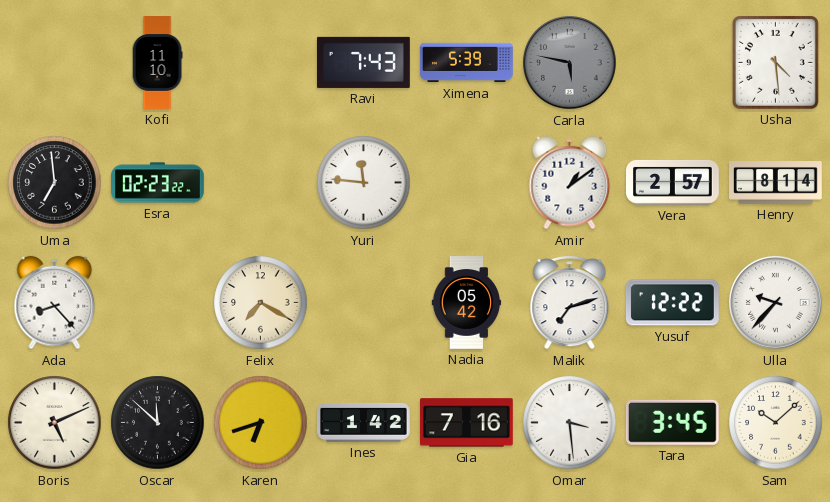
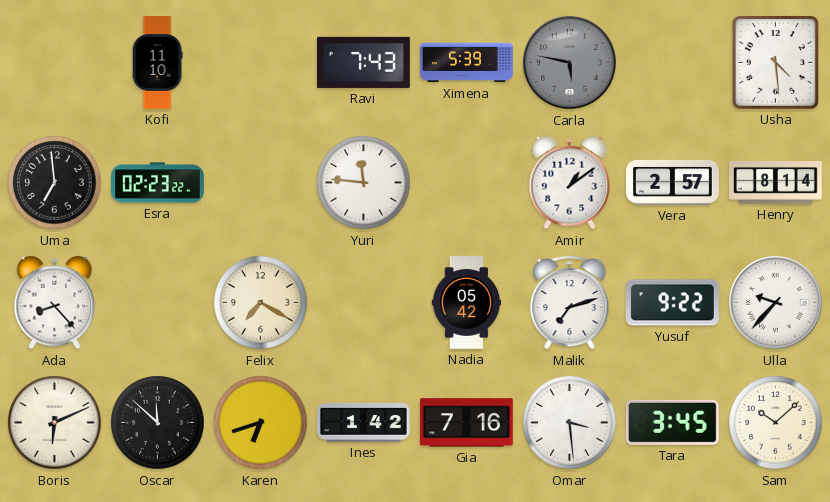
Yusuf: 12:22 -> 9:22 (672, 303)
Boris: 5:11 -> 6:11 (55, 423)
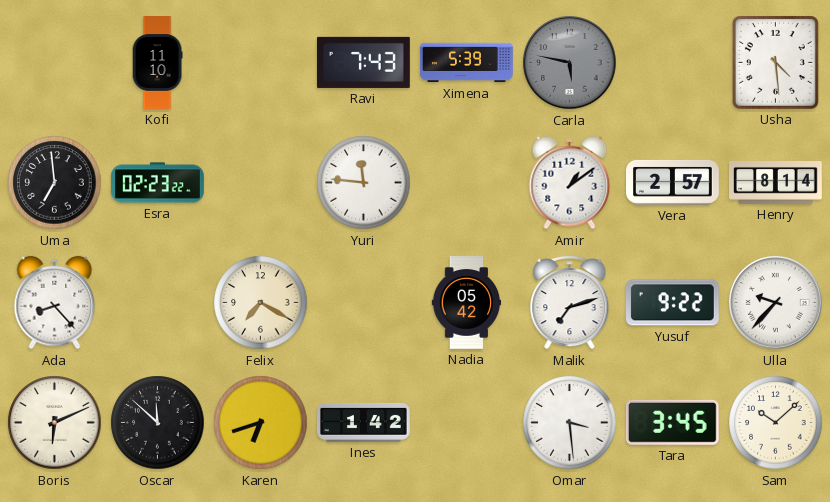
Gia: 7:16 -> none (467, 423)
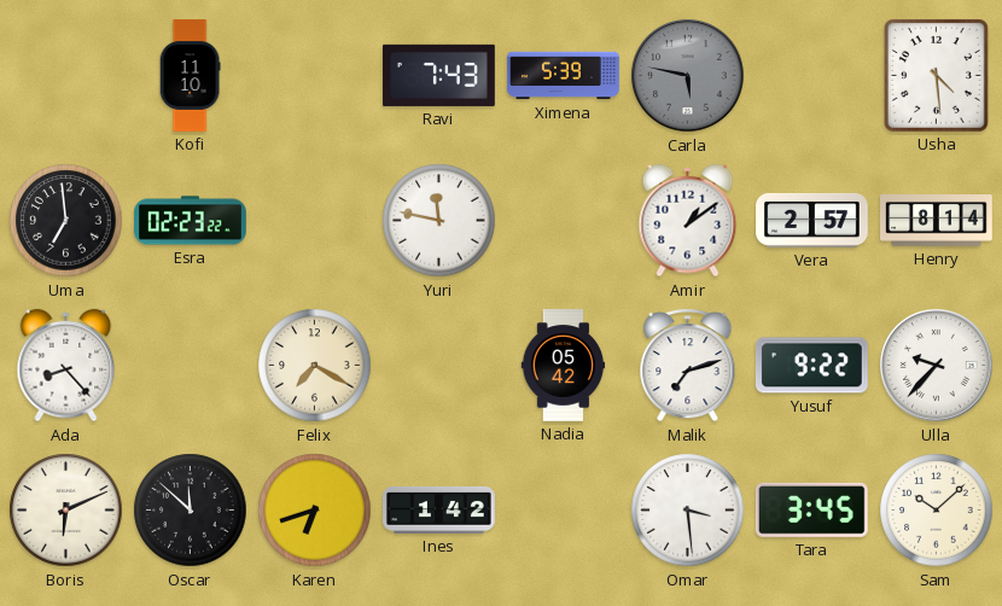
Yuri: 11:46 -> 11:47 (439, 221)
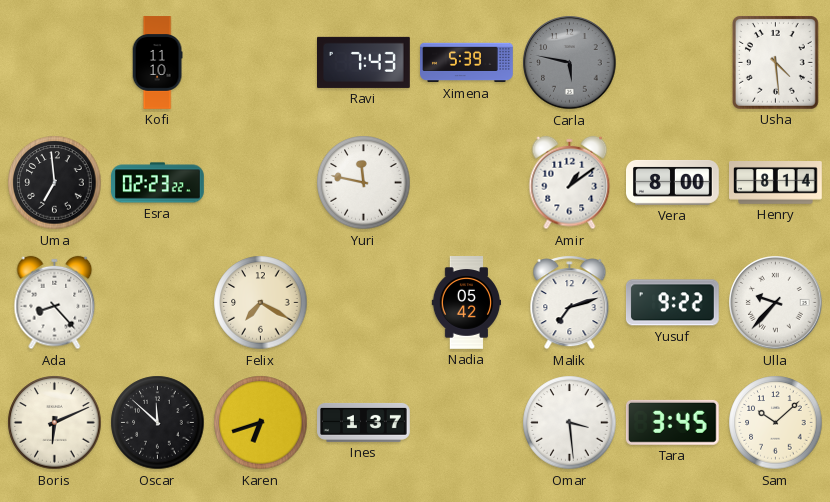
Vera: 2:57 -> 8:00 (673, 183)
Ines: 1:42 -> 1:37 (364, 422)
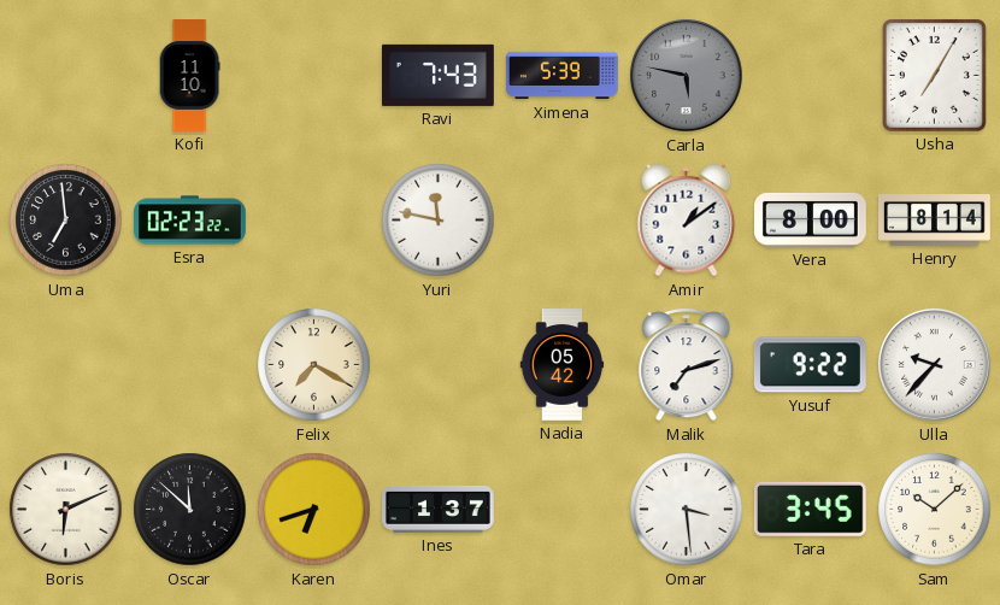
Usha: 4:29 -> 7:05 (934, 75)
Ada: 8:23 -> none (55, 303)
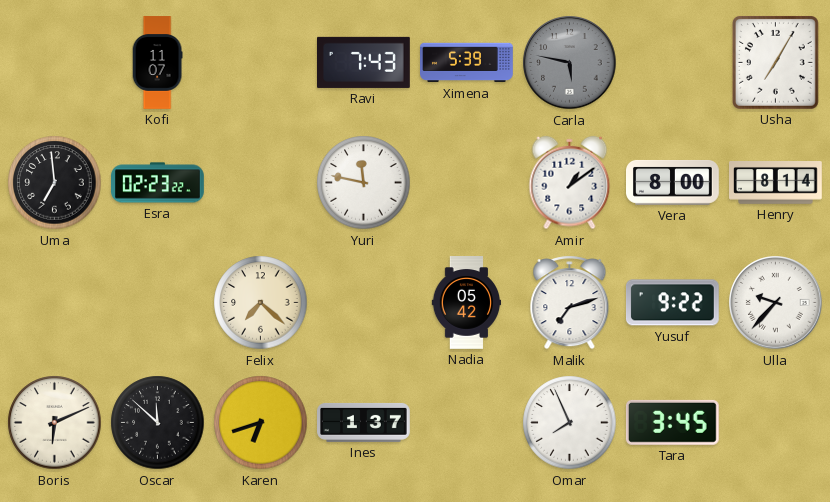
Kofi: 11:10 -> 11:07 (157, 63)
Felix: 7:20 -> 7:22 (261, 303)
Omar: 3:29 -> 7:56 (570, 423)
Sam: 10:08 -> none (935, 510)
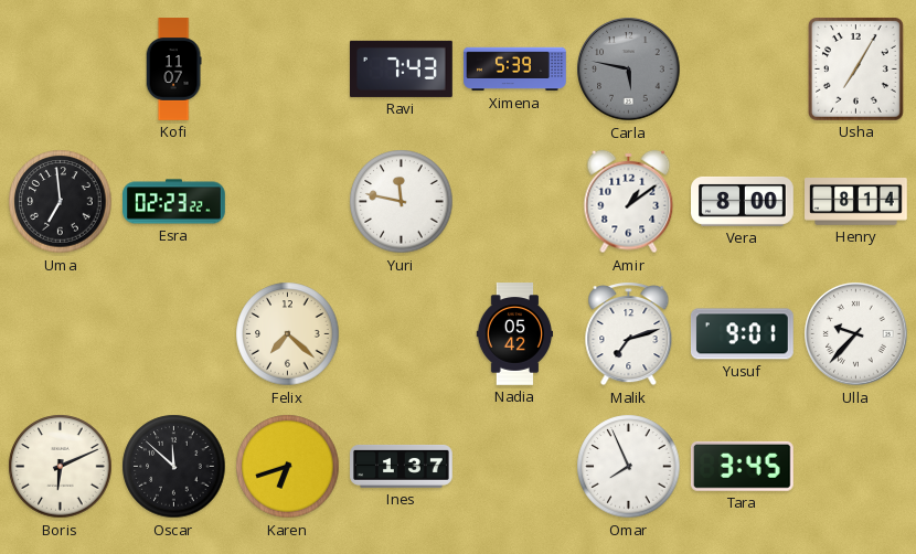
Yusuf: 9:22 -> 9:01 (742, 334)
